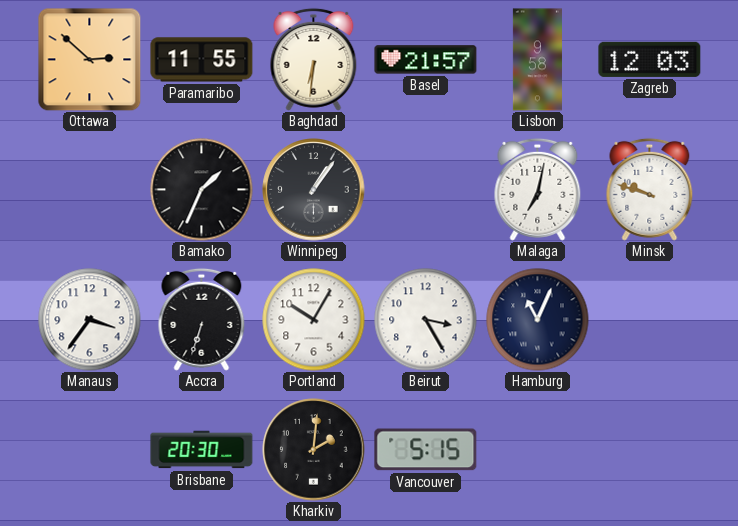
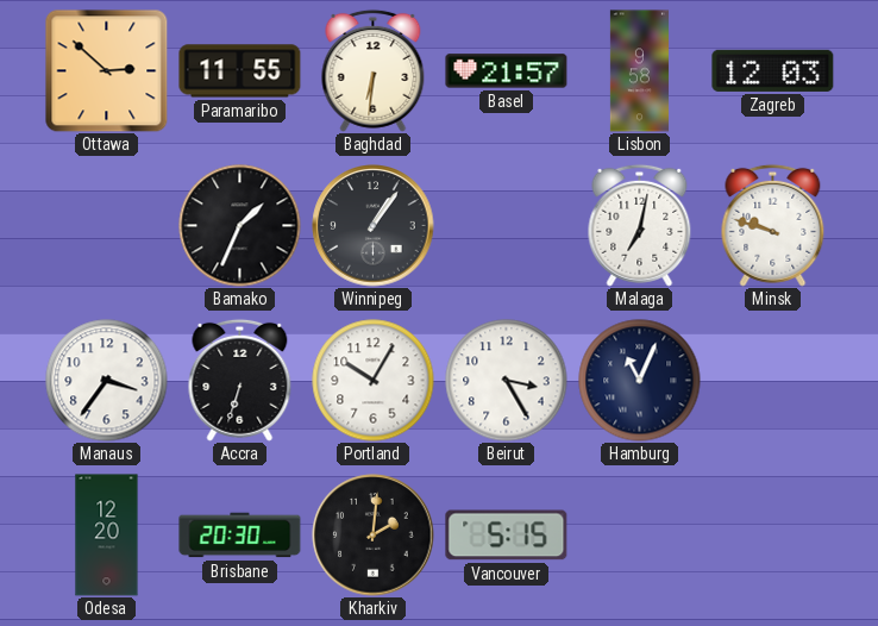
Odesa: none -> 12:20 (107, 536)
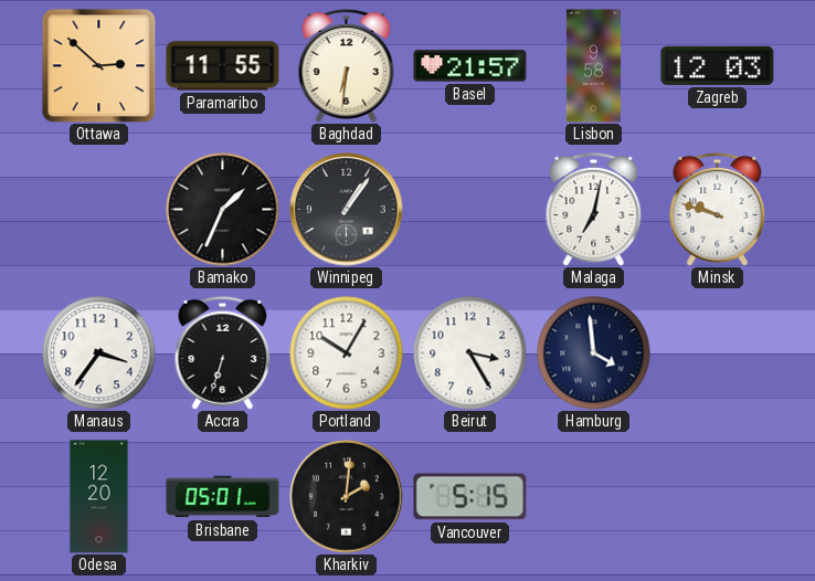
Hamburg: 11:04 -> 3:59 (594, 353)
Brisbane: 20:30 -> 05:01 (223, 497)
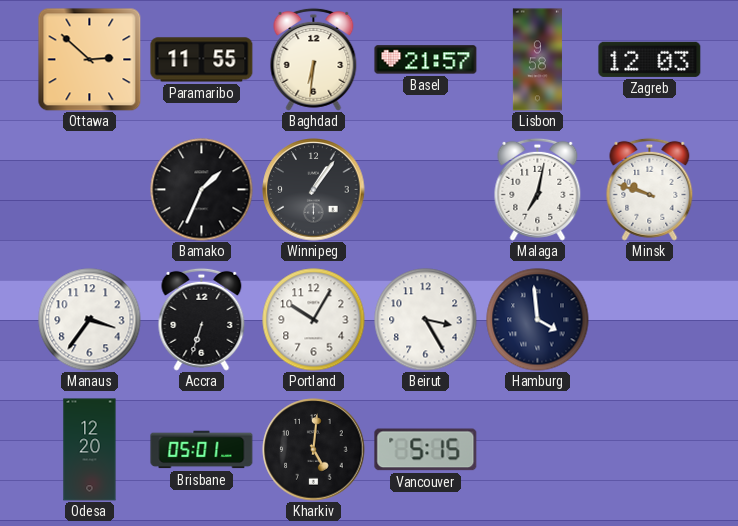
Kharkiv: 2:01 -> 5:01 (314, 450)
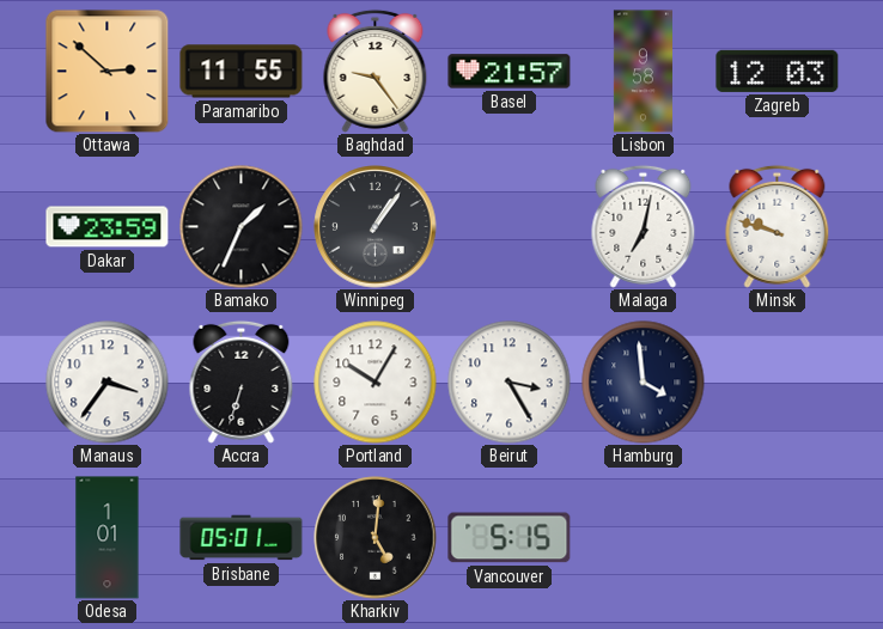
Baghdad: 6:31 -> 9:24 (376, 71)
Dakar: none -> 23:59 (108, 227)
Odesa: 12:20 -> 1:01 (108, 538)
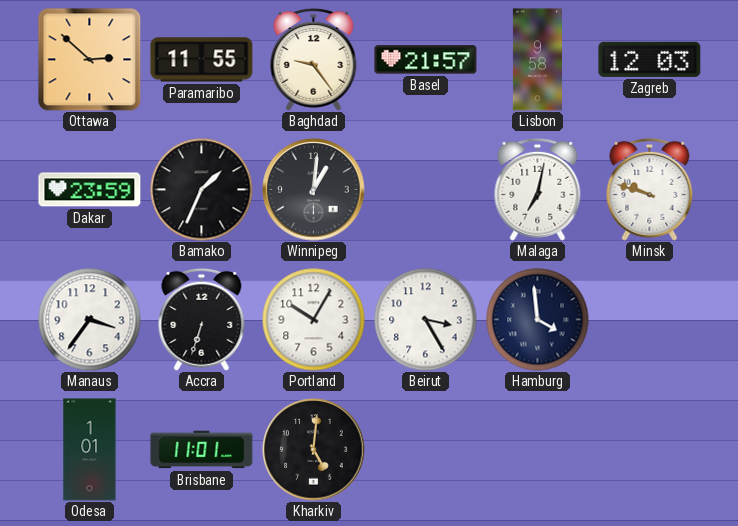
Winnipeg: 1:06 -> 1:01 (314, 190)
Brisbane: 05:01 -> 11:01 (202, 450)
Vancouver: 5:15 -> none (510, 538)
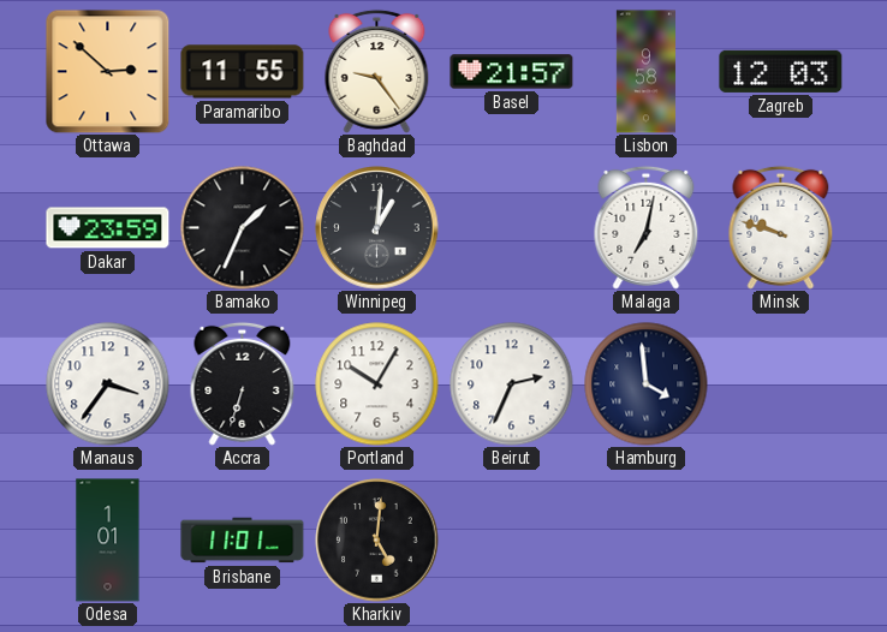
Beirut: 3:25 -> 2:34 (512, 384)
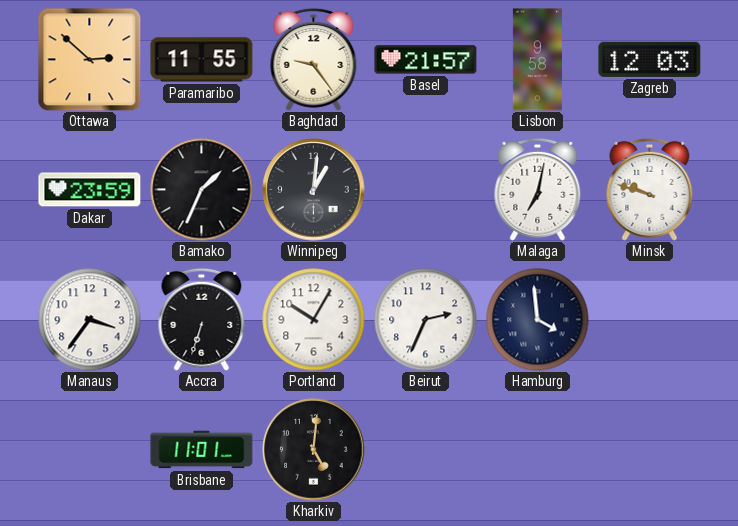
Odesa: 1:01 -> none (108, 541)
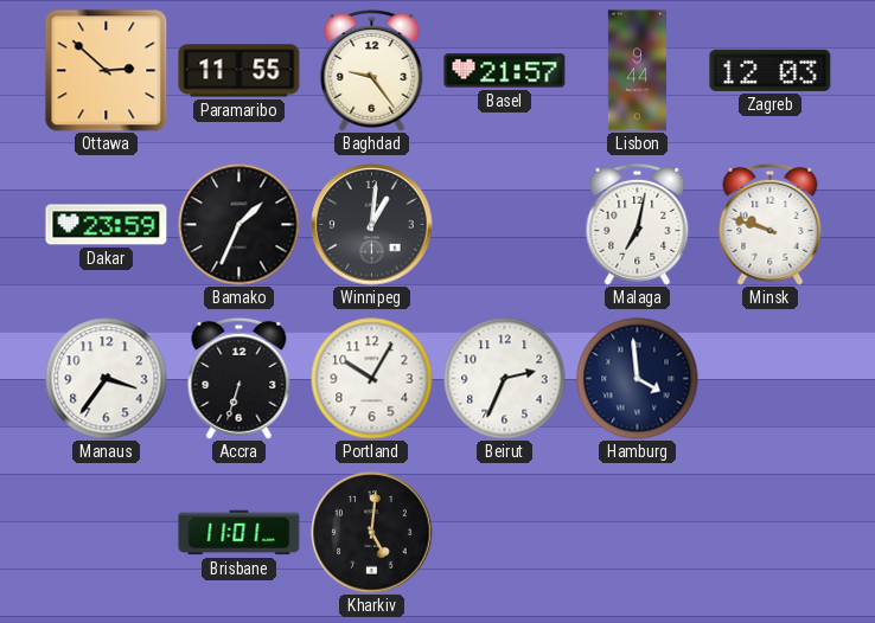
Lisbon: 9:58 -> 9:44 (637, 71)
